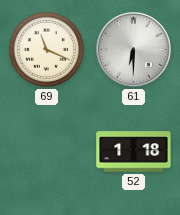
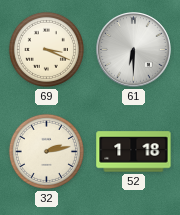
69: 11:19 -> 3:19 (46, 49)
32: none -> 2:13 (46, 151)
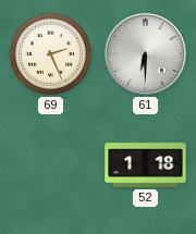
69: 3:19 -> 2:26 (50, 53)
32: 2:13 -> none (46, 151)
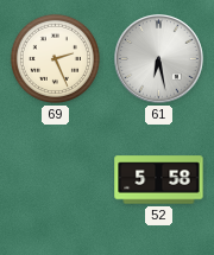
61: 6:30 -> 6:28 (159, 59)
52: 1:18 -> 5:58 (159, 180)
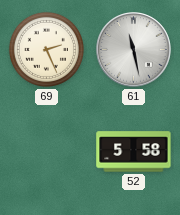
61: 6:28 -> 11:28 (134, 50)
